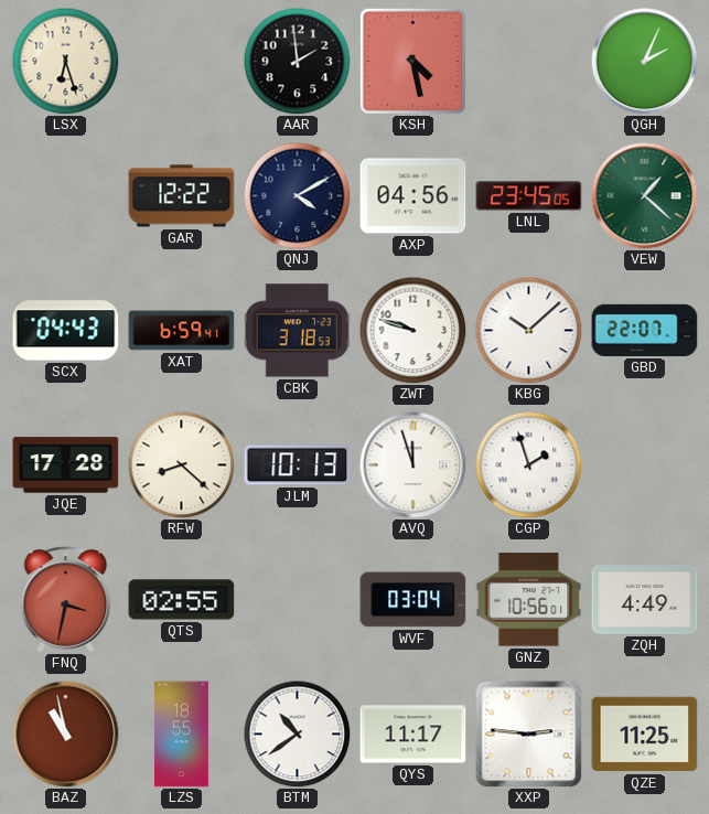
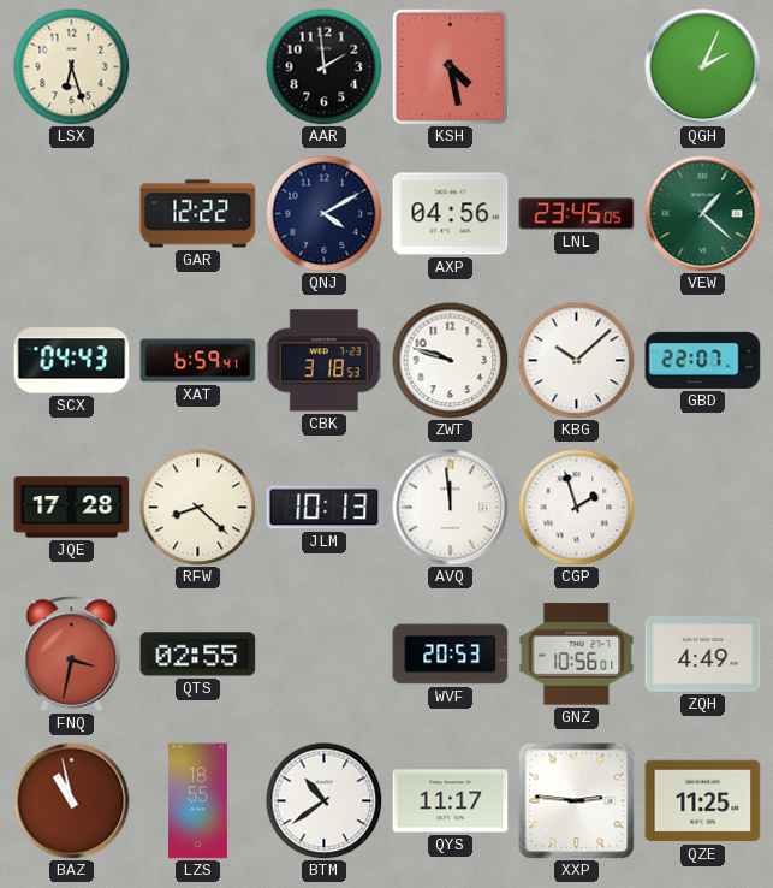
AVQ: 11:57 -> 11:59 (451, 508)
WVF: 03:04 -> 20:53 (451, 655)
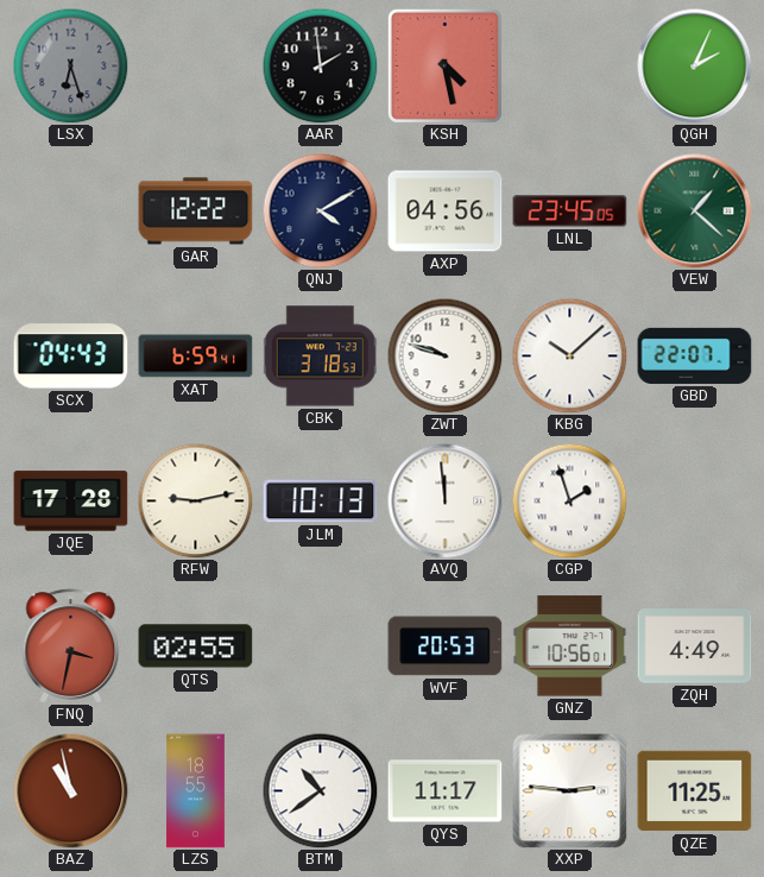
LSX dial: cream -> grey (70, 65)
RFW: 8:22 -> 9:13 (195, 500)
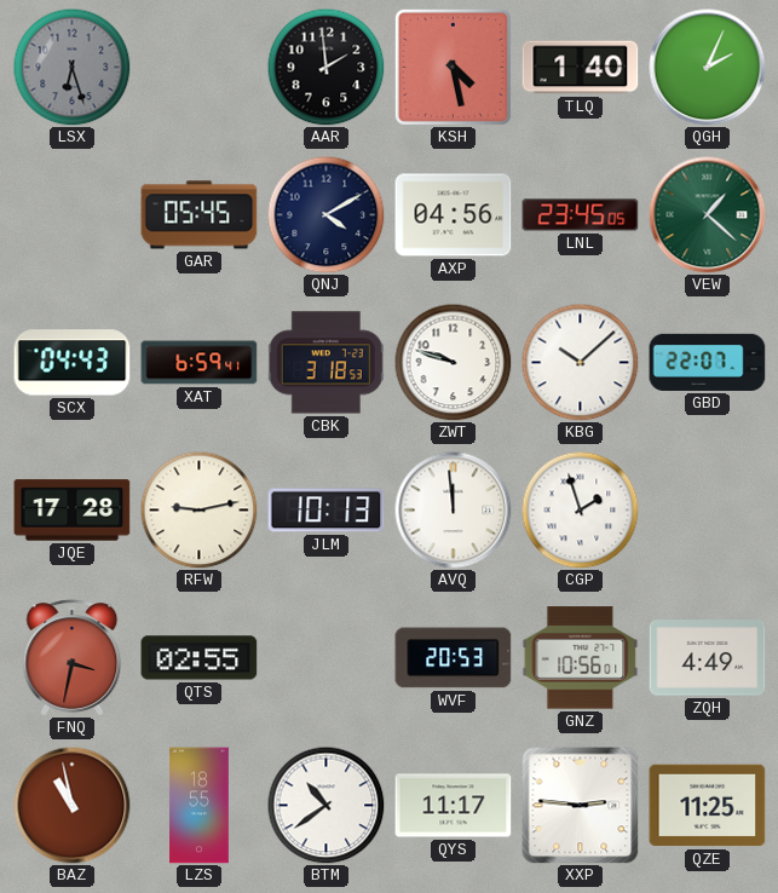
TLQ: none -> 1:40 (581, 68)
GAR: 12:22 -> 05:45 (200, 215)
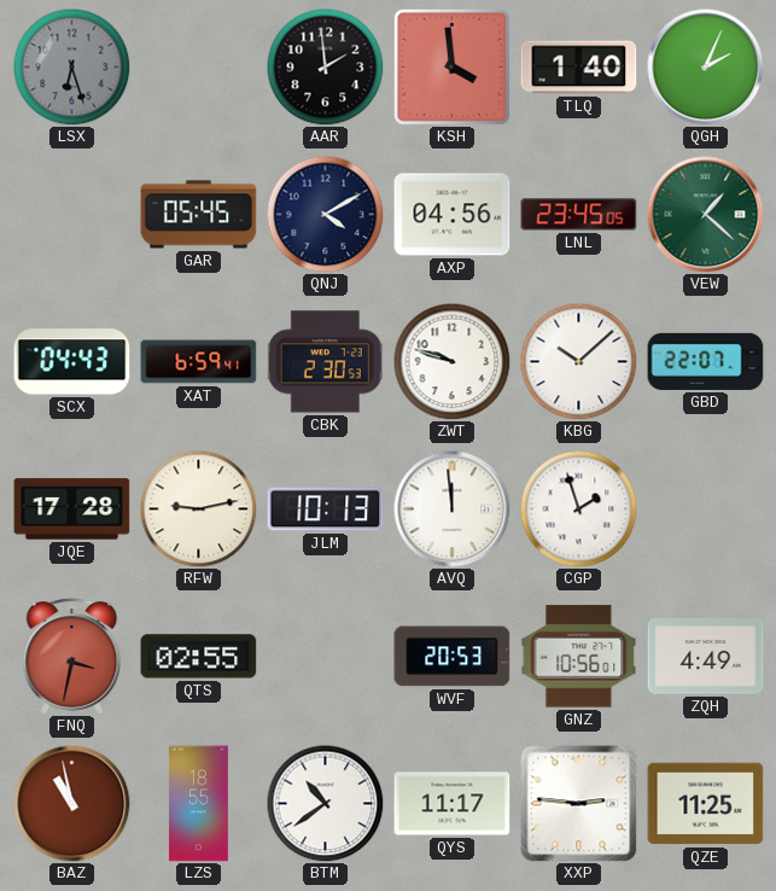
KSH: 4:28 -> 3:59 (451, 66)
CBK: 3:18 -> 2:30 (325, 362)
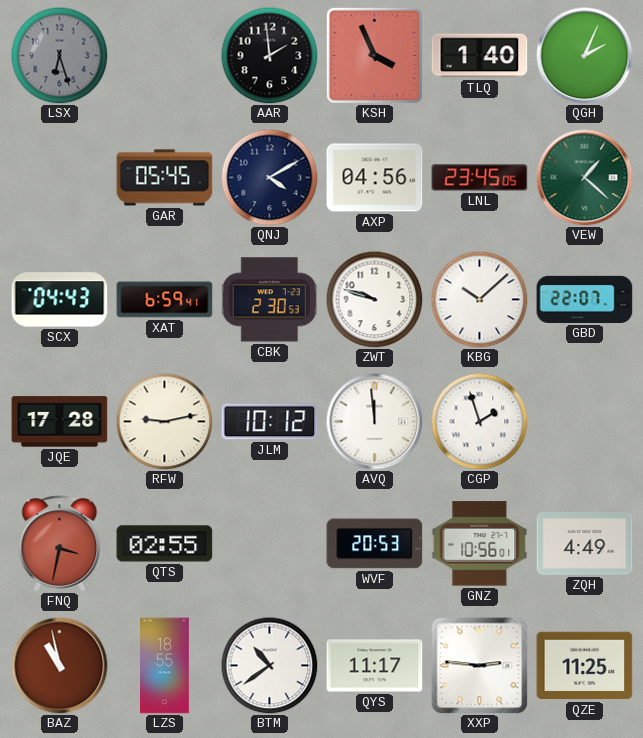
KSH: 3:59 -> 3:56 (374, 55)
JLM: 10:13 -> 10:12 (270, 422)
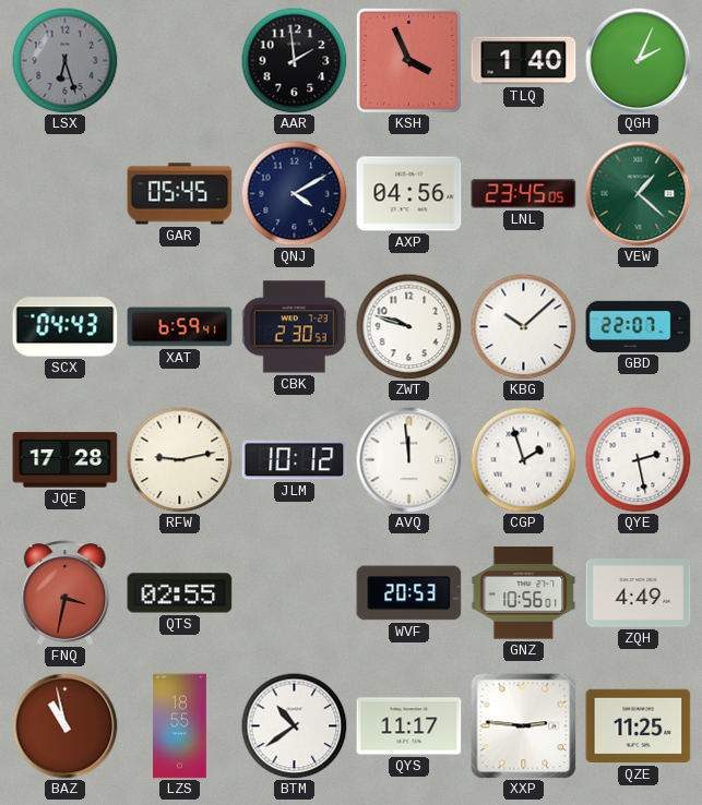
QYE: none -> 2:28 (638, 459)
